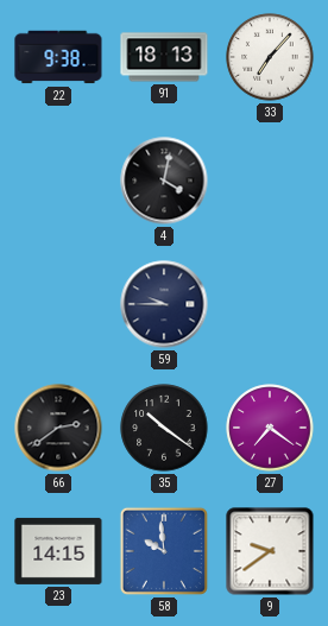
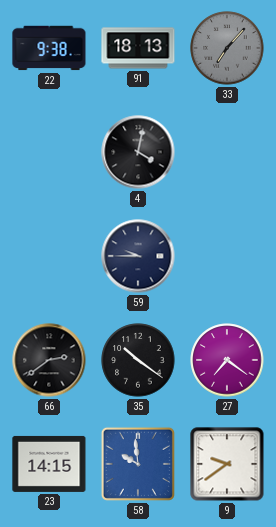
33 dial: white -> grey (227, 48)
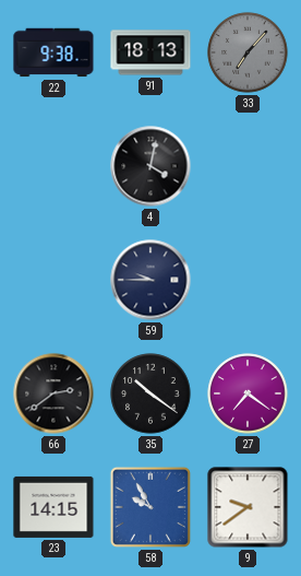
58: 9:59 -> 9:55 (150, 507)
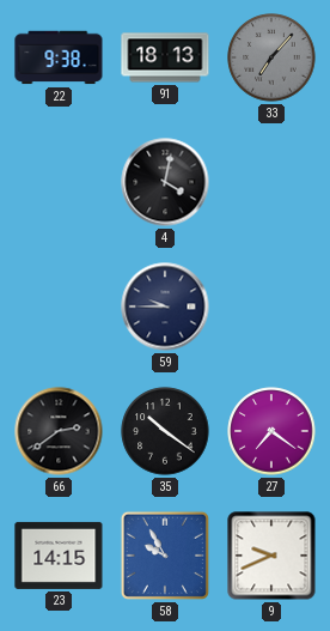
9: 9:39 -> 9:41 (271, 556)
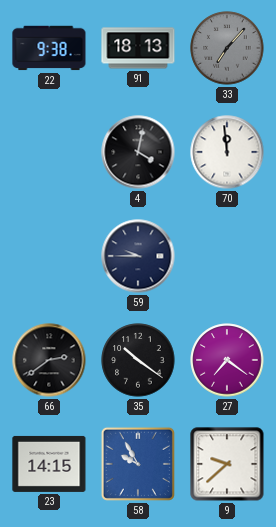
70: none -> 11:59 (227, 152)
9: 9:41 -> 9:38 (227, 464)
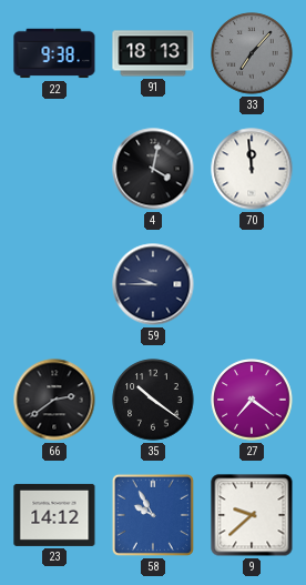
23: 14:15 -> 14:12 (54, 515)
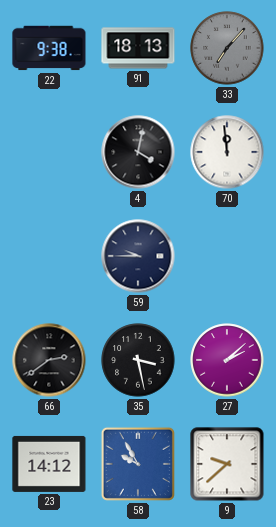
35: 10:21 -> 3:28 (138, 360)
27: 7:21 -> 2:08 (227, 360)
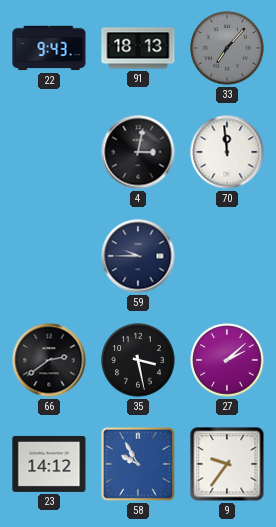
22: 9:38 -> 9:43 (49, 48)
4: 4:02 -> 3:02 (138, 152)
9: 9:38 -> 9:36 (227, 464)
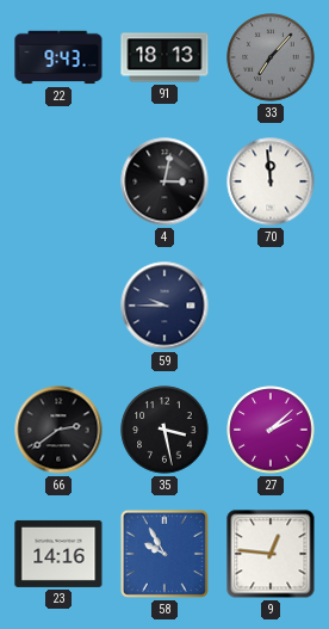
23: 14:12 -> 14:16 (58, 554)
9: 9:36 -> 12:46 (271, 554)
